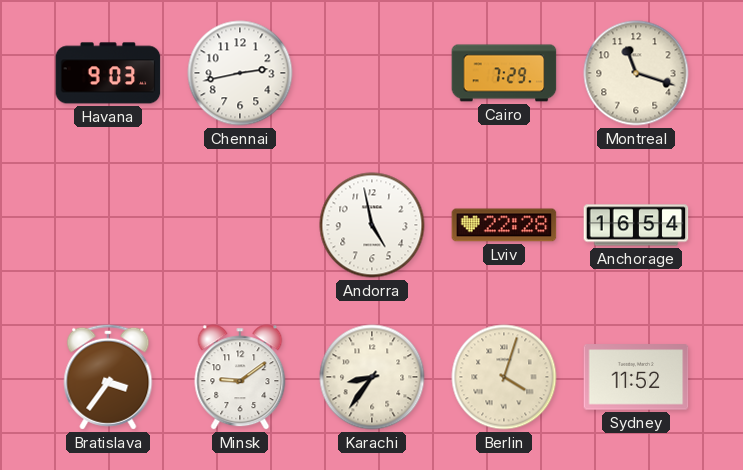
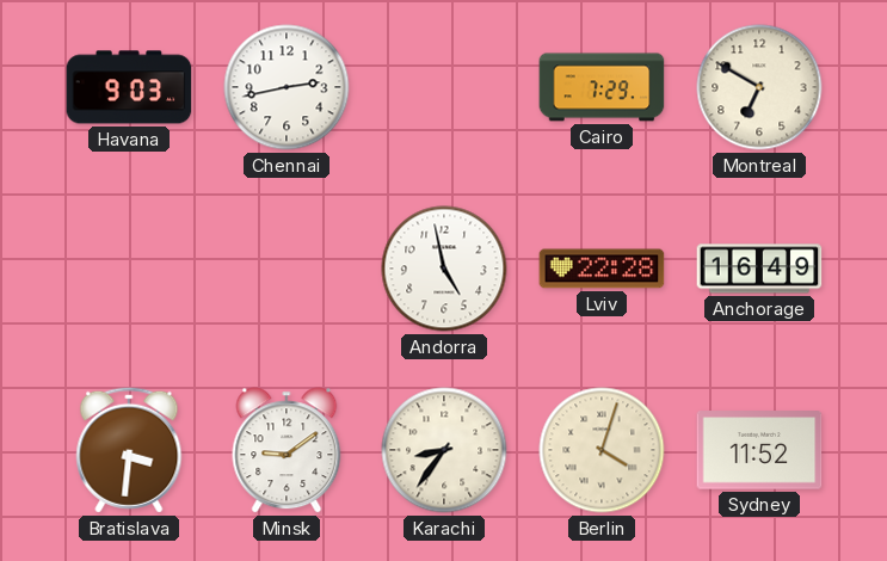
Montreal: 11:18 -> 6:50 (759, 87)
Anchorage: 16:54 -> 16:49 (759, 269)
Bratislava: 3:36 -> 3:31 (129, 450)
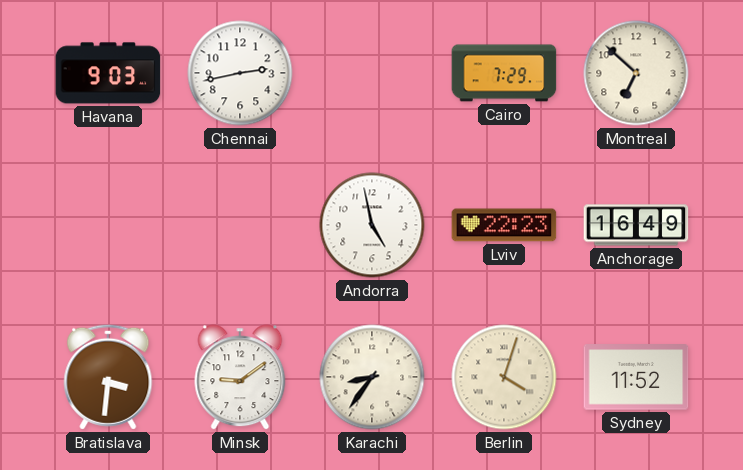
Montreal: 6:50 -> 6:52 (636, 73)
Lviv: 22:28 -> 22:23 (504, 225)
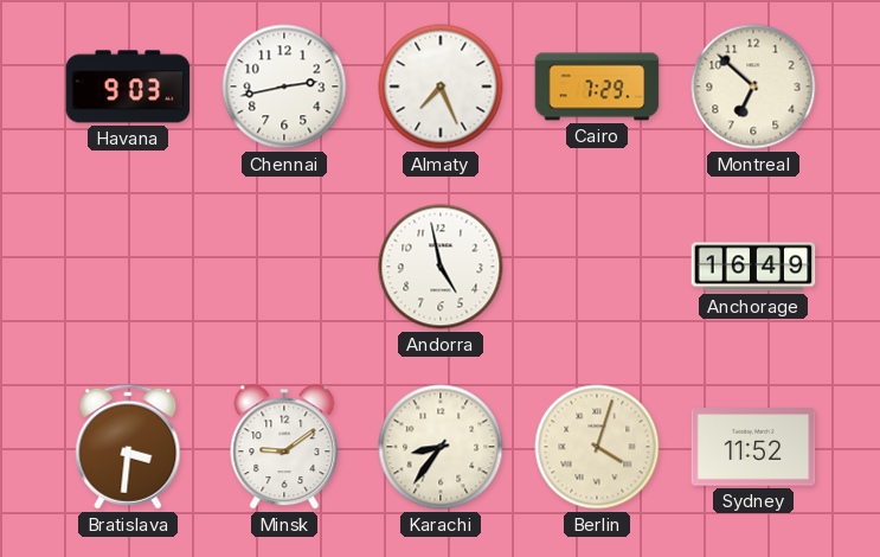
Almaty: none -> 7:26 (441, 87)
Lviv: 22:23 -> none (504, 225)
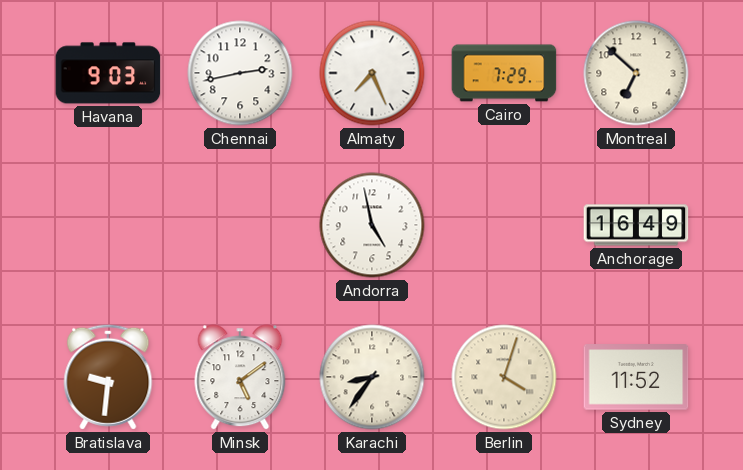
Bratislava: 3:31 -> 9:31 (108, 377)
Minsk: 9:09 -> 5:09 (240, 377)
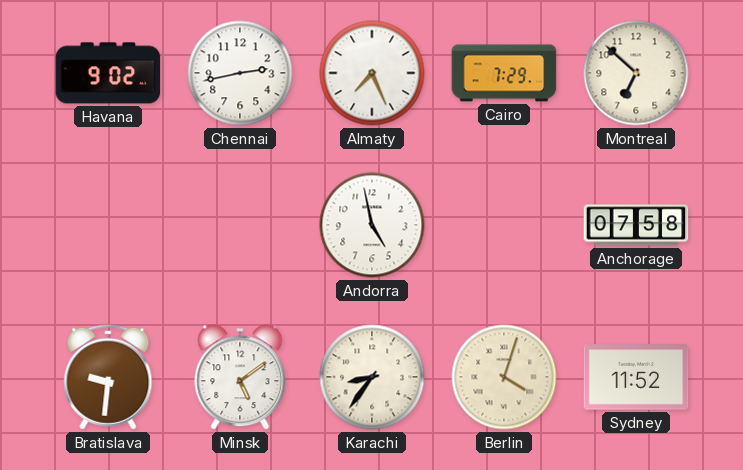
Havana: 9:03 -> 9:02 (108, 73)
Anchorage: 16:49 -> 07:58 (636, 225)
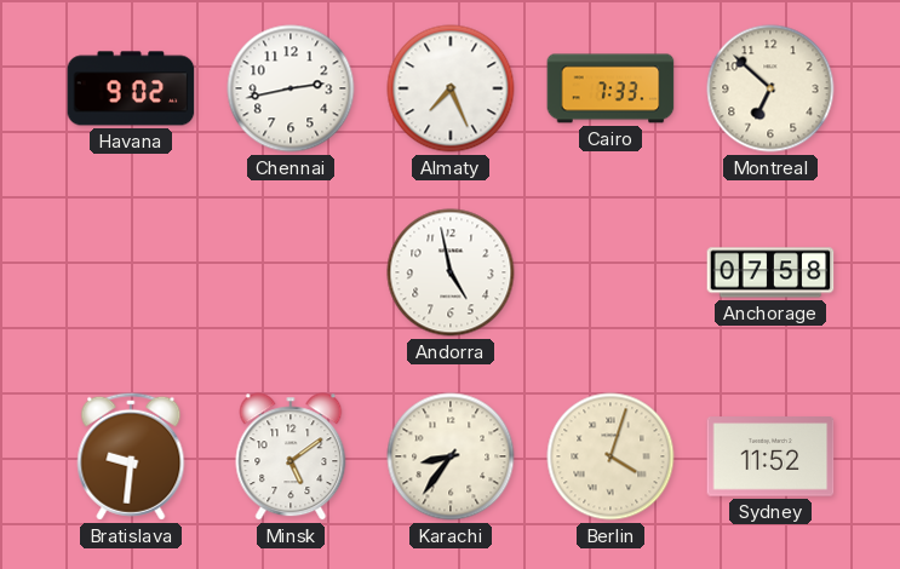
Cairo: 7:29 -> 7:33 (610, 88)
